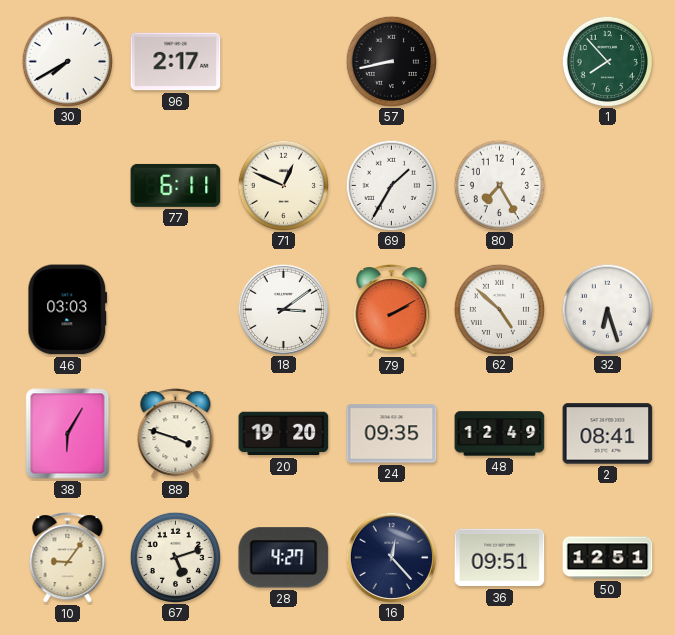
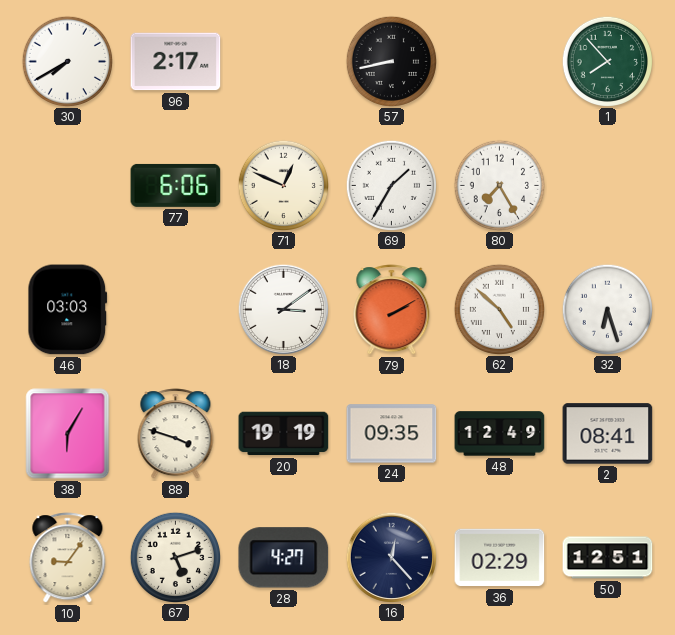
77: 6:11 -> 6:06 (176, 185)
20: 19:20 -> 19:19 (284, 434)
36: 09:51 -> 02:29 (500, 558)
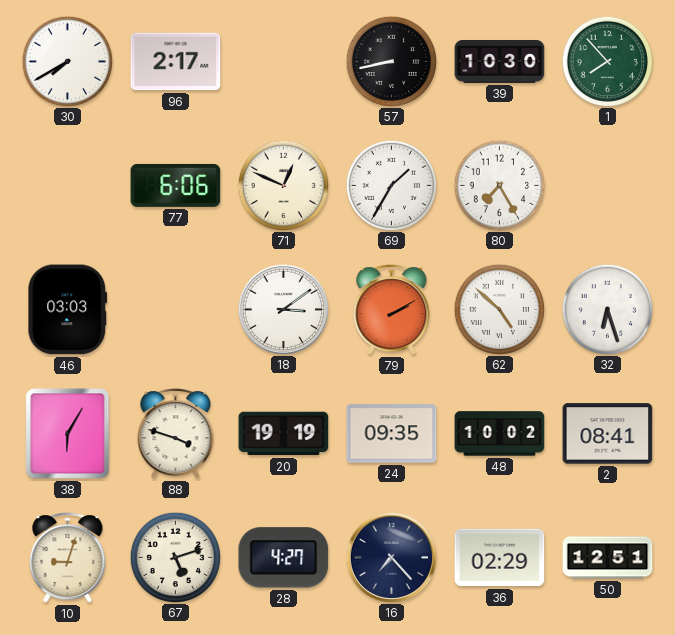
39: none -> 10:30 (500, 61)
48: 12:49 -> 10:02 (500, 434)
10: 9:06 -> 9:03 (68, 558)
16: 12:23 -> 7:23 (391, 557)
